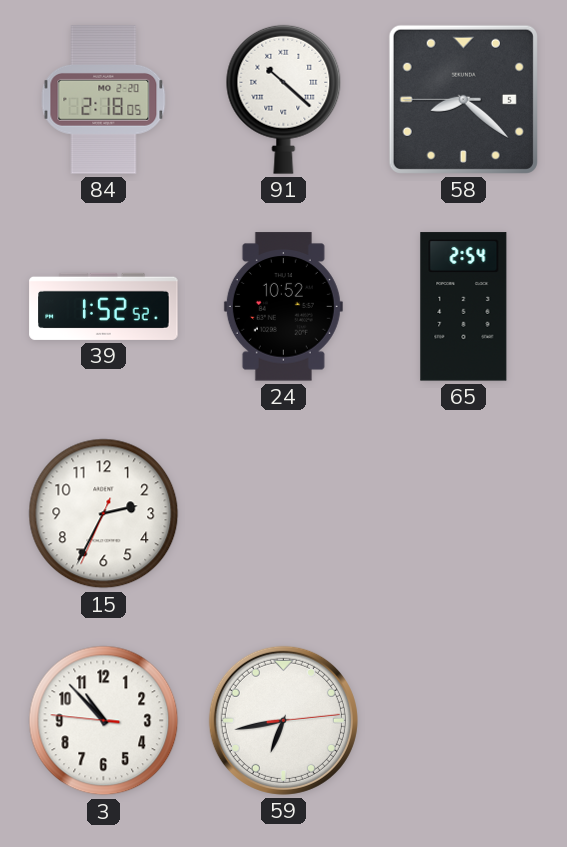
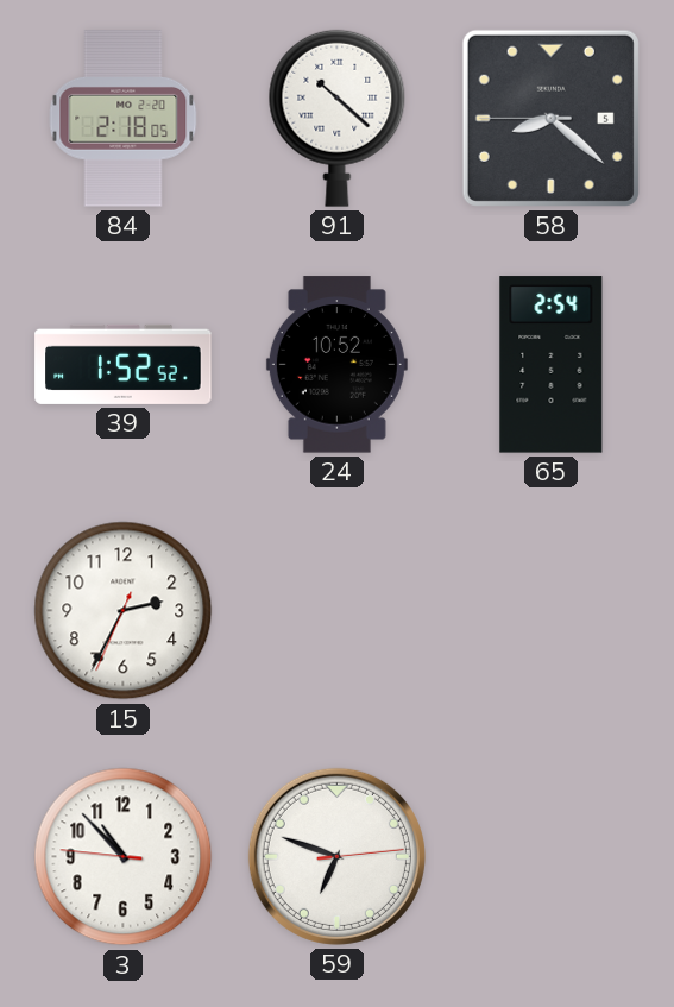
59: 6:43 -> 6:48 (336, 856)
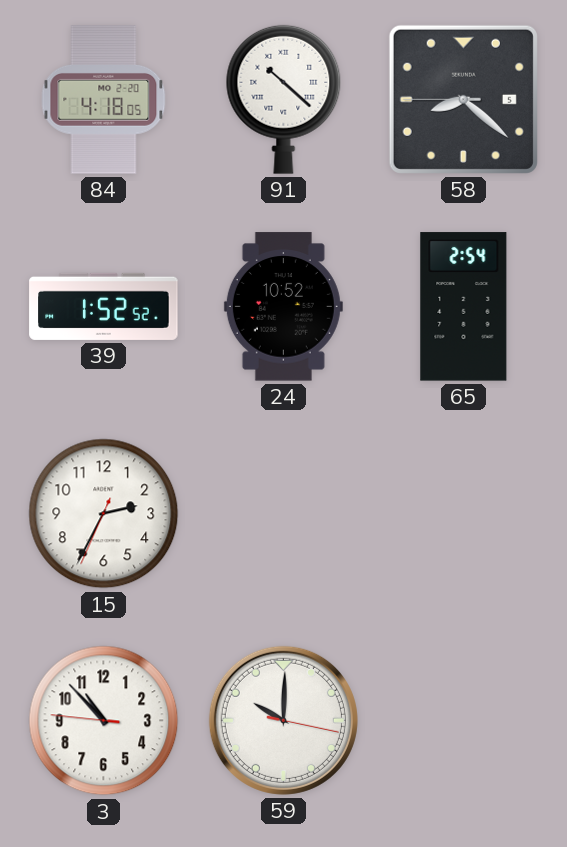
84: 2:18 -> 4:18 (104, 100)
59: 6:48 -> 10:00 (283, 720)
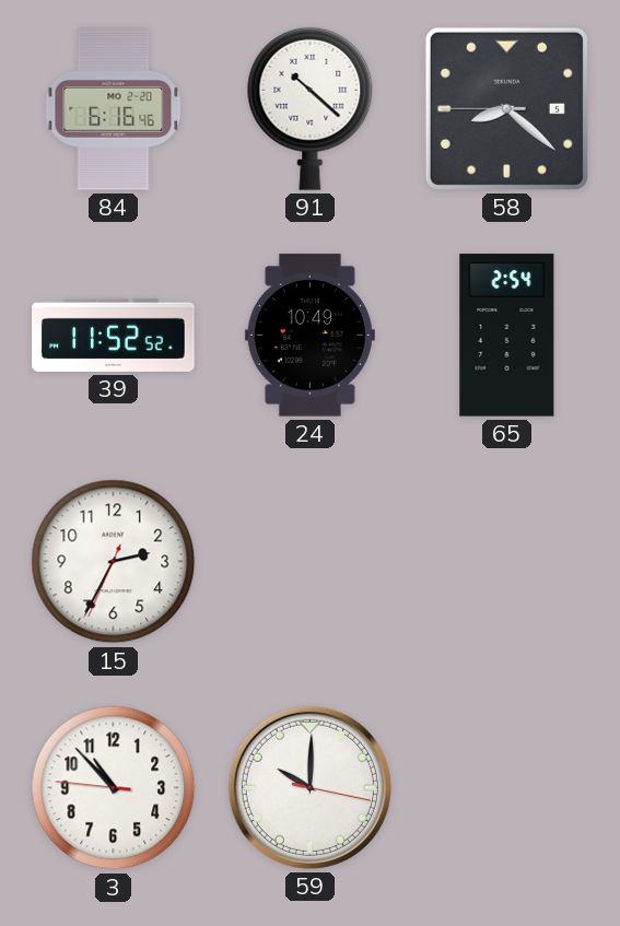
84: 4:18 -> 6:16 (114, 109)
39: 1:52 -> 11:52 (114, 335)
24: 10:52 -> 10:49 (309, 336)
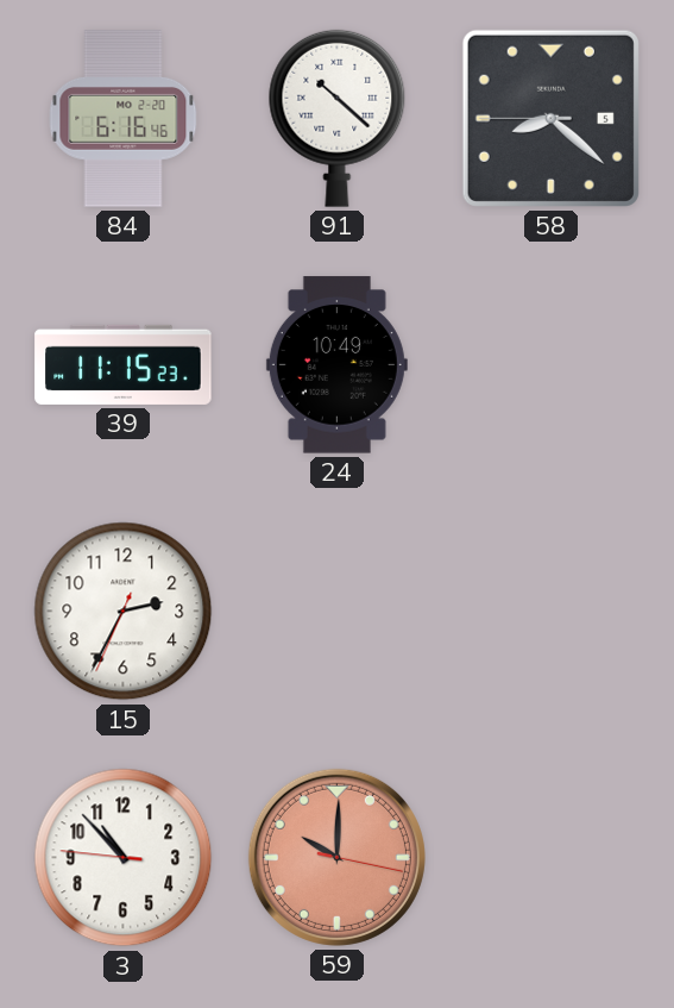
39: 11:52 -> 11:15 (124, 364)
65: 2:54 -> none (507, 336)
59 dial: white -> salmon (336, 857)
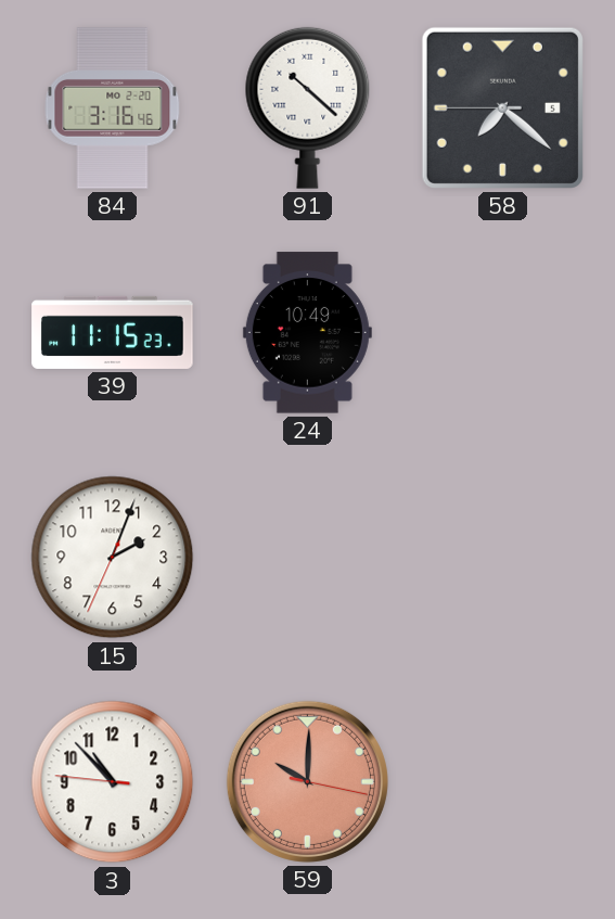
84: 6:16 -> 3:16 (113, 109)
58: 8:21 -> 7:21 (502, 107)
15: 2:34 -> 2:03 (113, 558)
